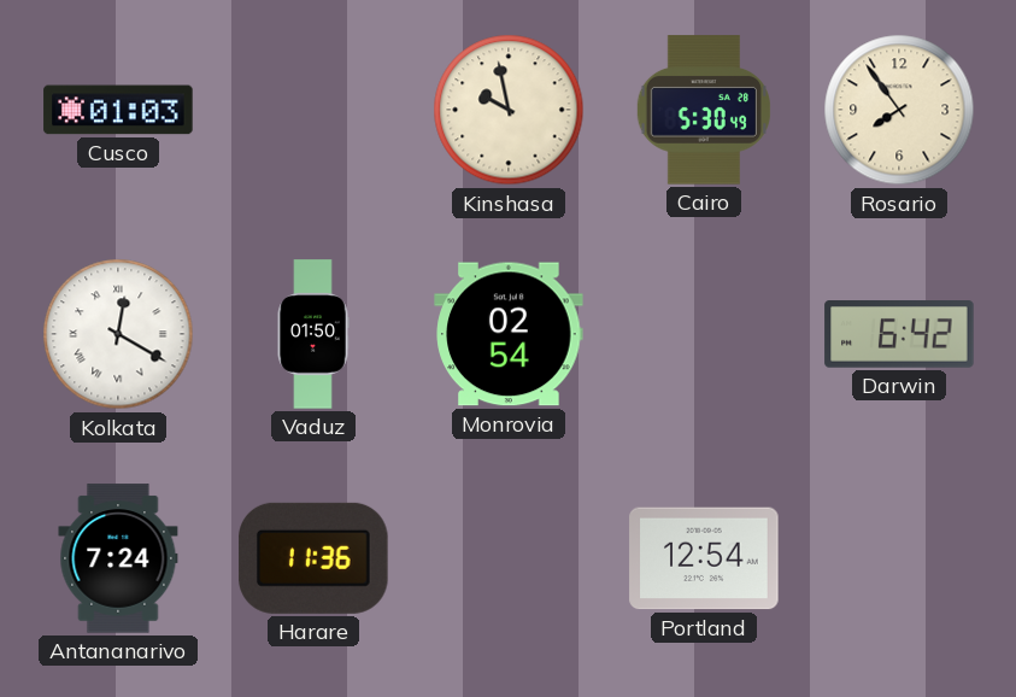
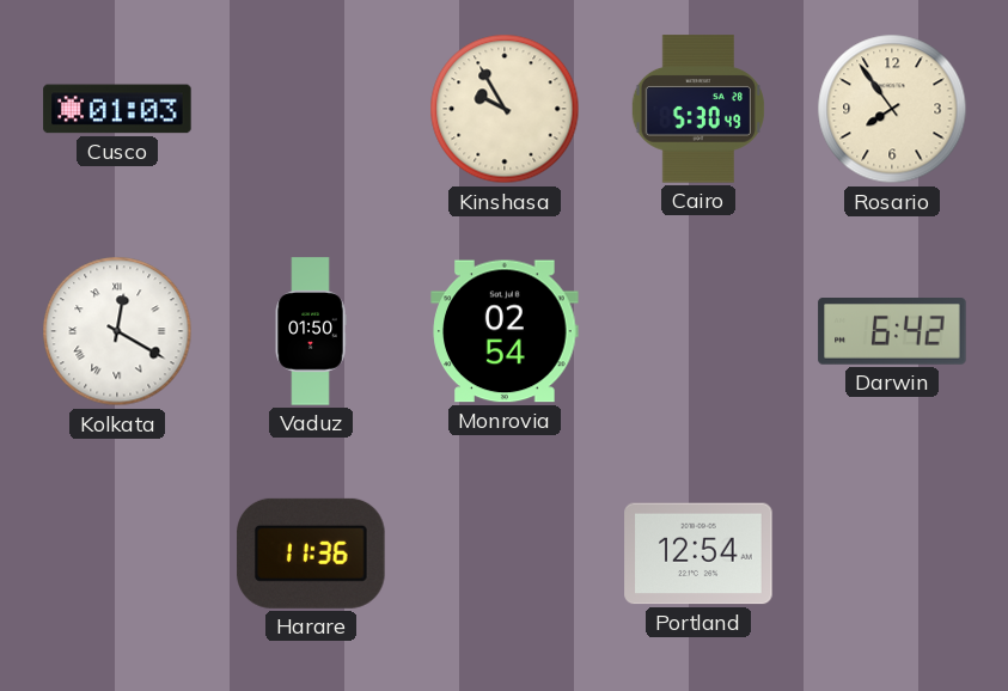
Kinshasa: 9:58 -> 9:55 (505, 109)
Antananarivo: 7:24 -> none (118, 558)
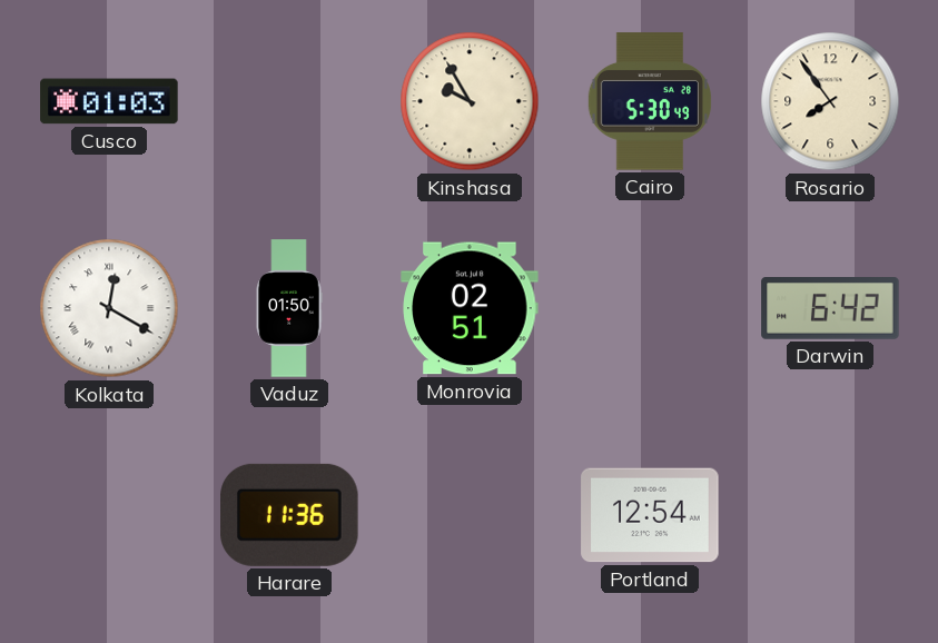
Monrovia: 02:54 -> 02:51 (470, 308)
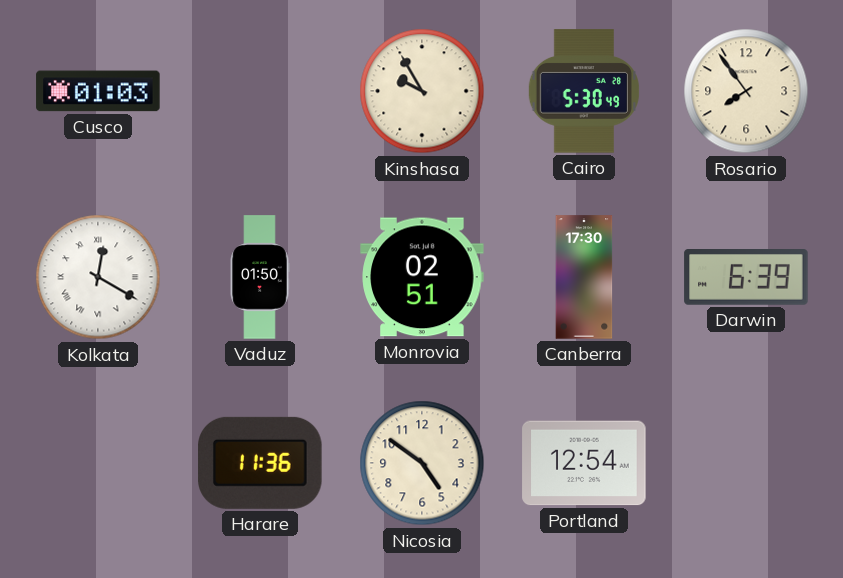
Canberra: none -> 17:30 (584, 277)
Darwin: 6:42 -> 6:39 (746, 278)
Nicosia: none -> 4:51 (422, 463)
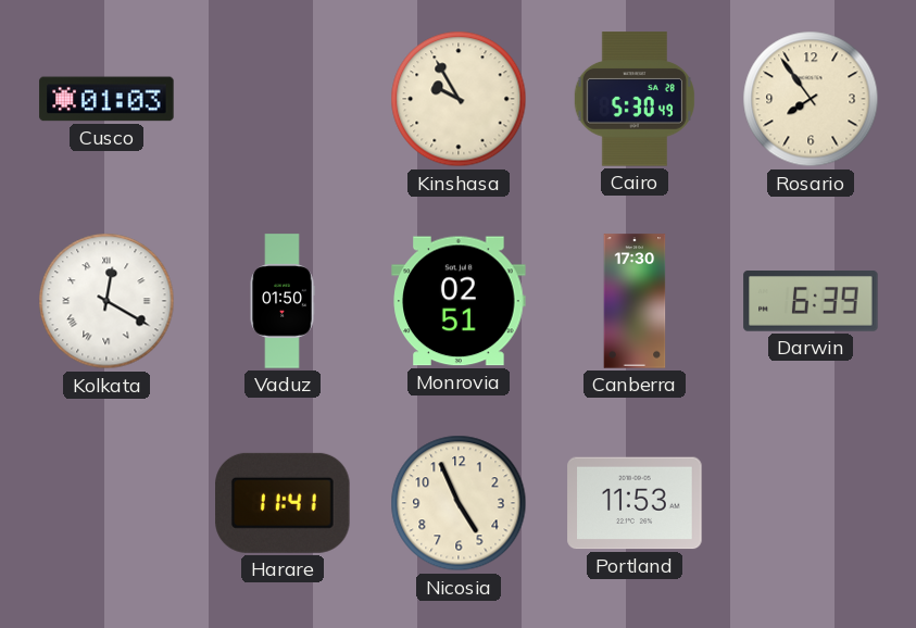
Harare: 11:36 -> 11:41 (283, 503)
Nicosia: 4:51 -> 4:56 (459, 503)
Portland: 12:54 -> 11:53 (635, 503)
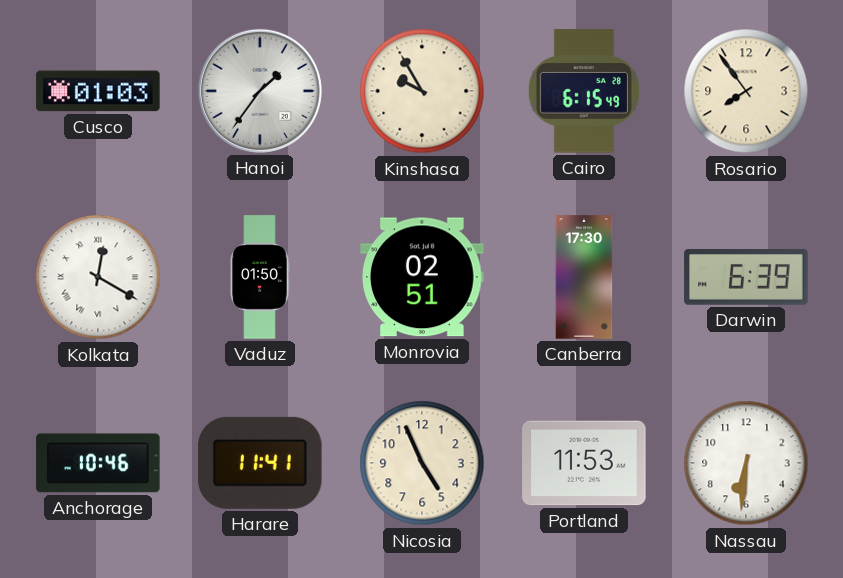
Hanoi: none -> 1:36 (260, 91)
Cairo: 5:30 -> 6:15 (584, 91)
Anchorage: none -> 10:46 (98, 463)
Nassau: none -> 6:31 (746, 463)
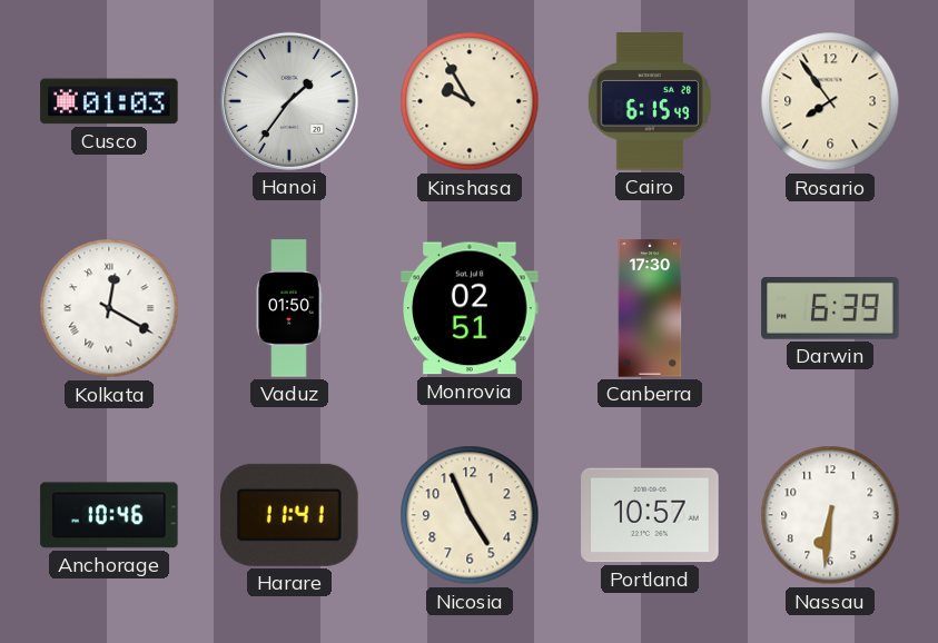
Portland: 11:53 -> 10:57 (650, 515)
